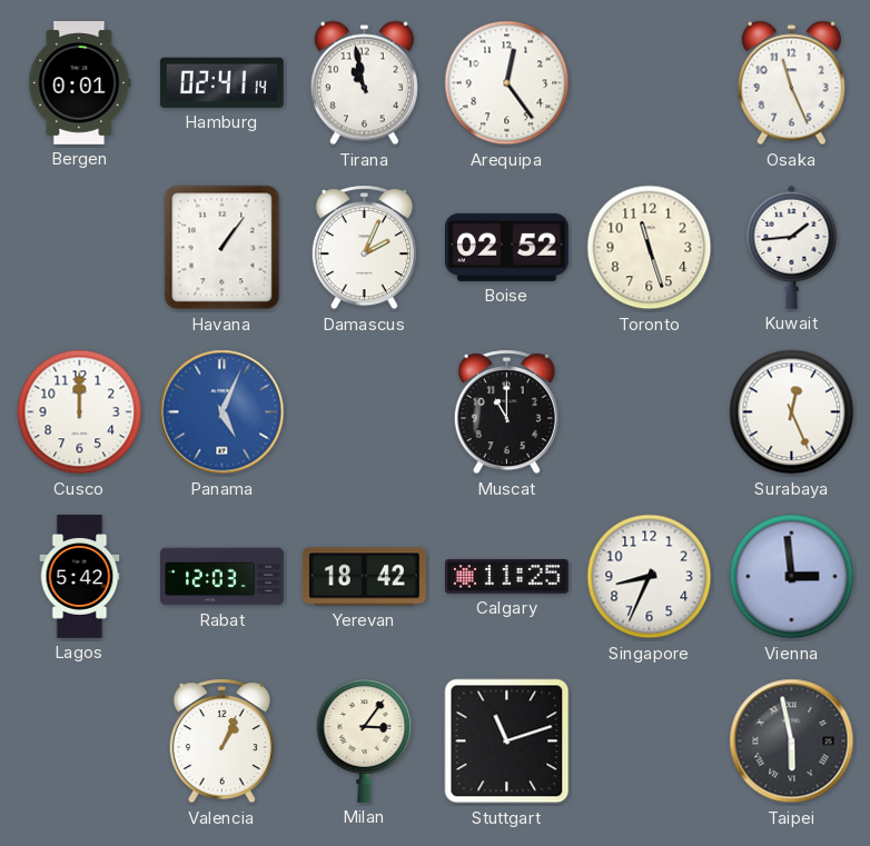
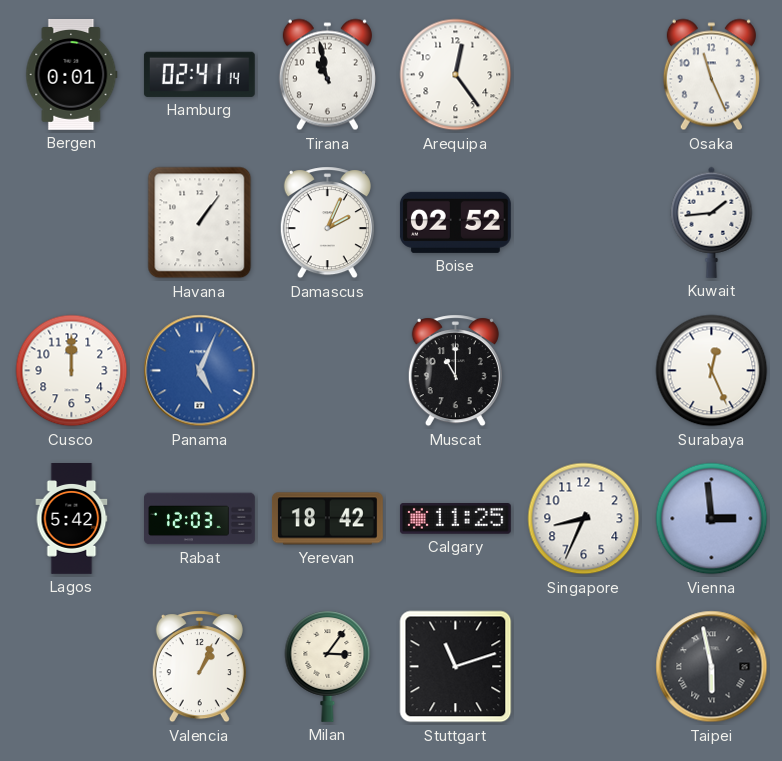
Toronto: 11:27 -> none (650, 248)
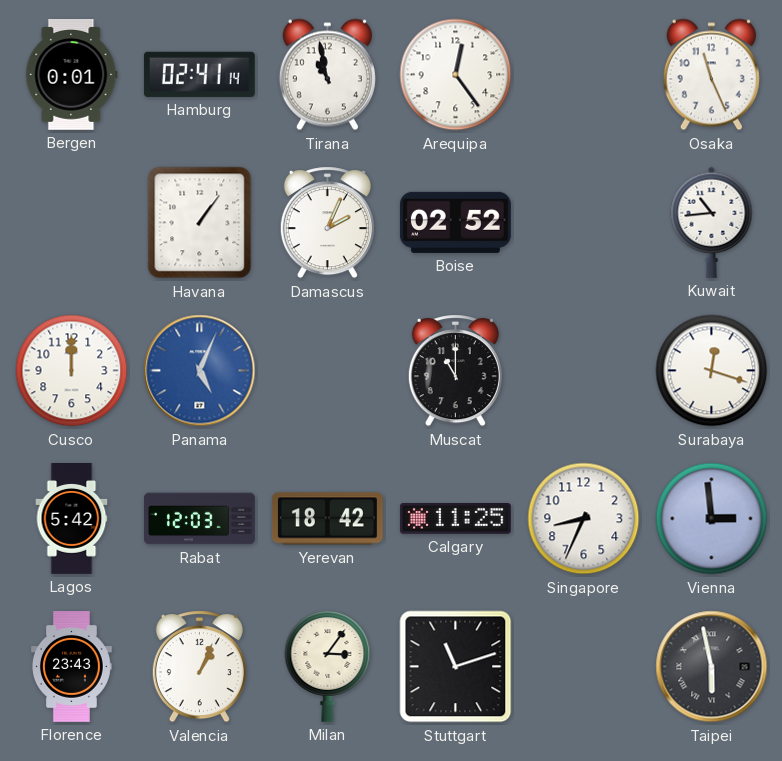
Kuwait: 1:44 -> 10:44 (712, 222)
Surabaya: 12:26 -> 12:18 (712, 371)
Florence: none -> 23:43 (72, 667)
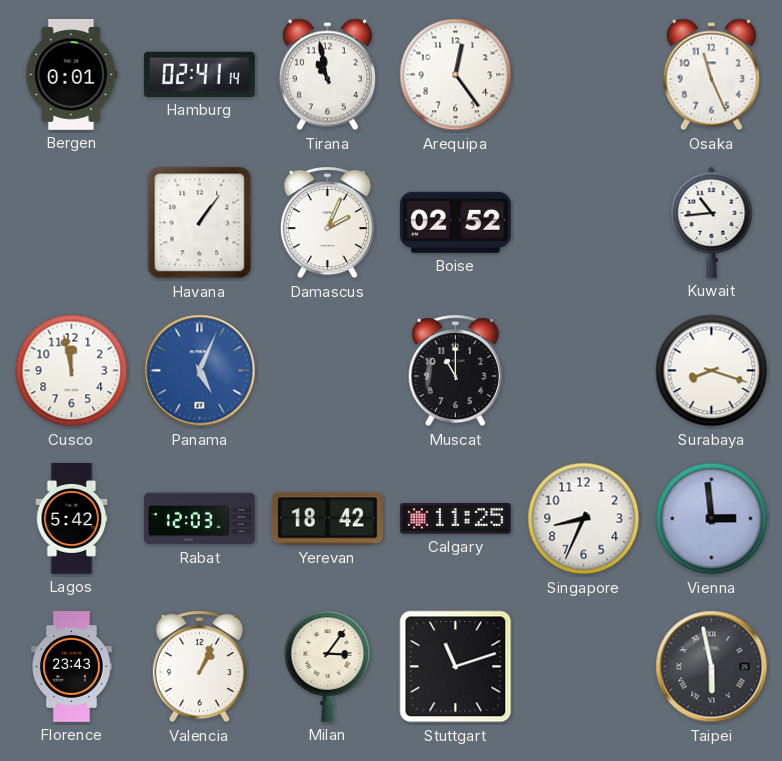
Cusco: 12:00 -> 11:58 (72, 371)
Surabaya: 12:18 -> 8:18 (712, 371)
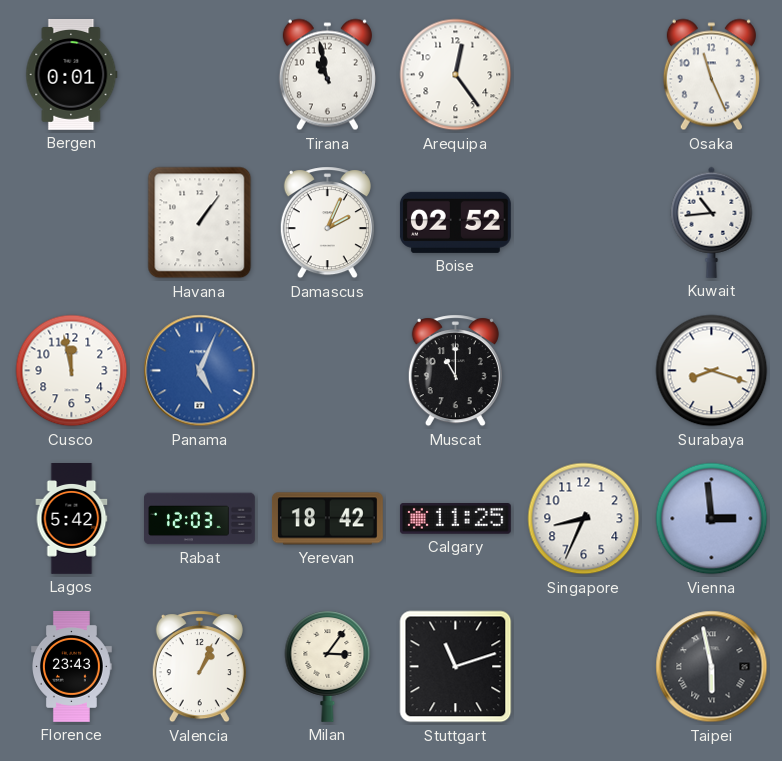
Hamburg: 02:41 -> none (199, 74)
